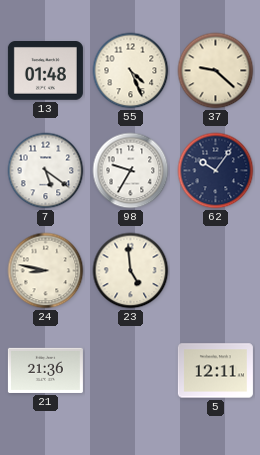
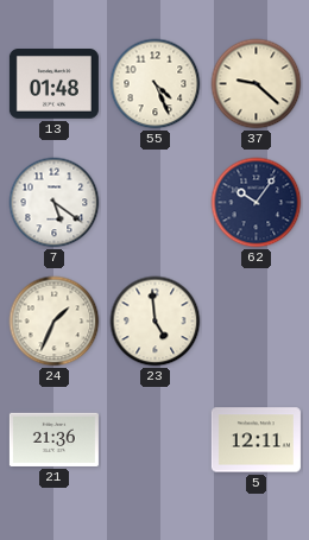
98: 9:35 -> none (131, 171)
24: 8:47 -> 1:34 (55, 322)
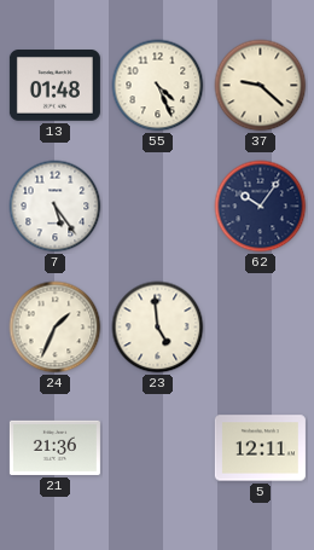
7: 5:21 -> 5:24 (56, 207)
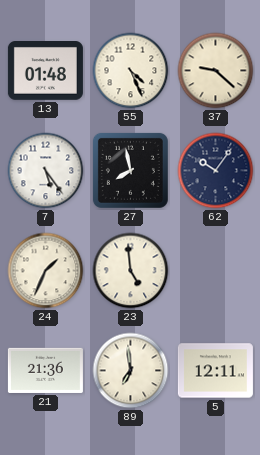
27: none -> 7:58 (130, 170)
89: none -> 6:59 (131, 371)
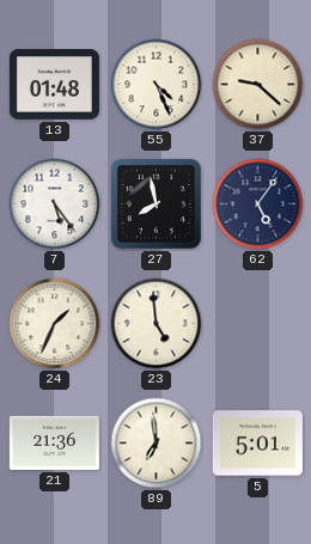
62: 10:06 -> 5:06 (258, 204)
5: 12:11 -> 5:01 (257, 444)
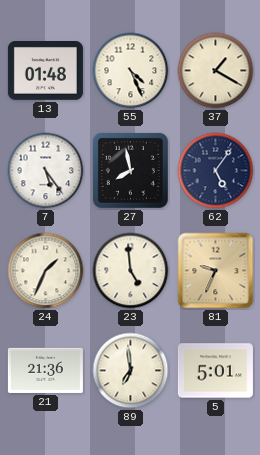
37: 9:22 -> 1:20 (216, 71)
81: none -> 9:34 (216, 271)
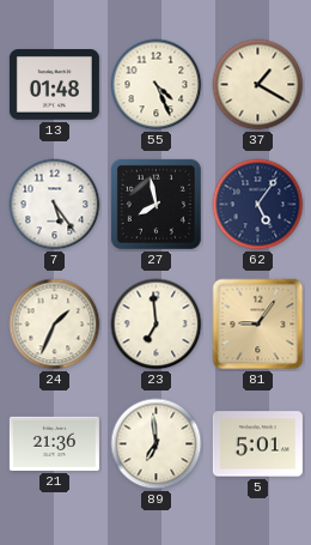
23: 4:59 -> 6:59 (157, 325)
81: 9:34 -> 9:06 (258, 325)
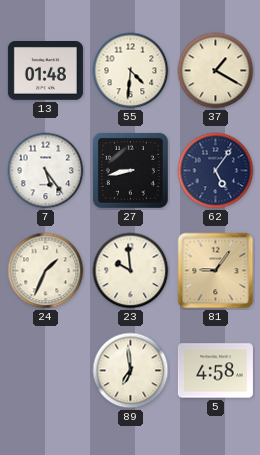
55: 4:26 -> 4:31 (131, 71)
27: 7:58 -> 8:43 (130, 170)
23: 6:59 -> 9:59 (131, 271)
21: 21:36 -> none (54, 443)
5: 5:01 -> 4:58 (215, 371)
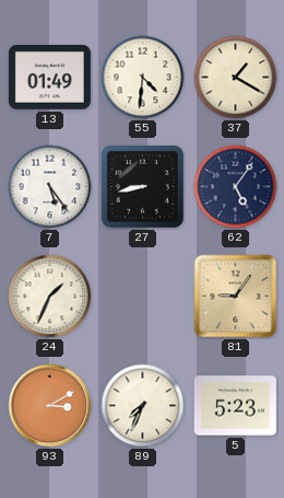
13: 01:48 -> 01:49 (49, 78)
23: 9:59 -> none (131, 271)
93: none -> 3:10 (50, 406)
89: 6:59 -> 7:34 (143, 406)
5: 4:58 -> 5:23 (235, 406)
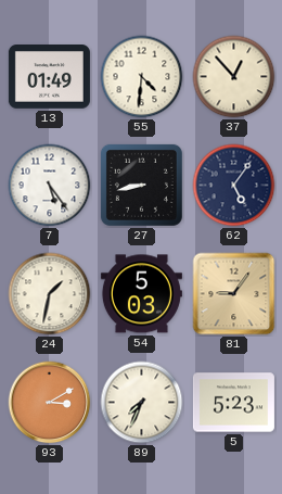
37: 1:20 -> 12:53 (234, 77)
24: 1:34 -> 1:32 (50, 294)
54: none -> 5:03 (141, 294)
